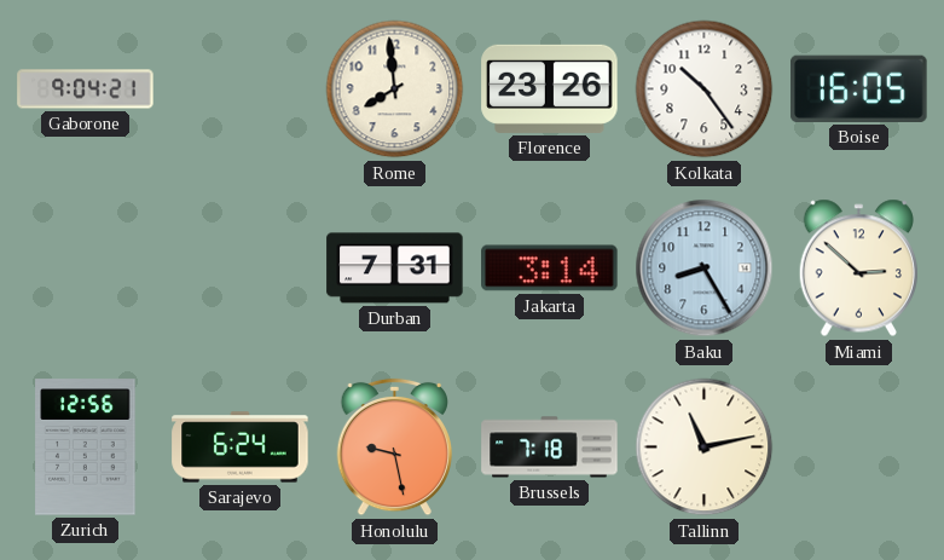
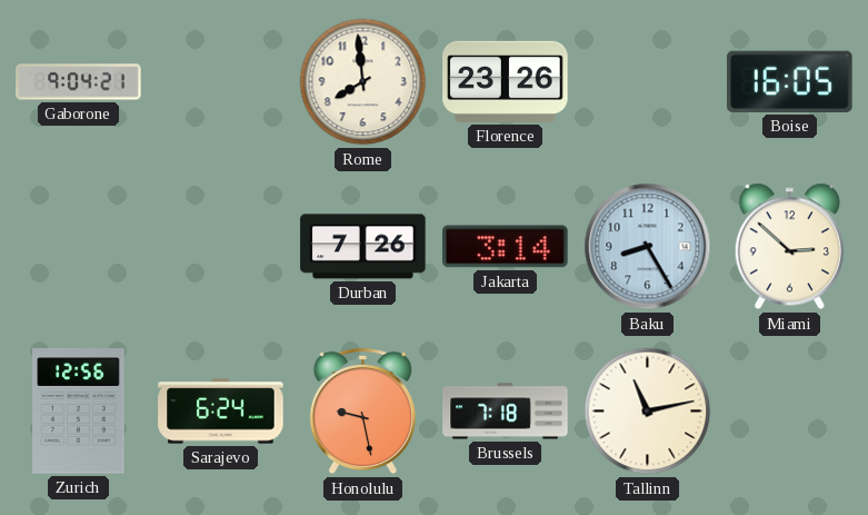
Kolkata: 10:24 -> none (705, 90)
Durban: 7:31 -> 7:26 (363, 247)
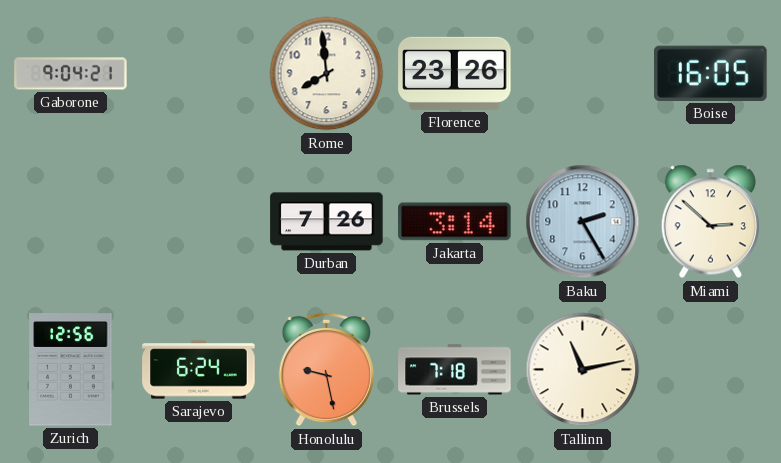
Baku: 8:25 -> 2:25 (583, 222)
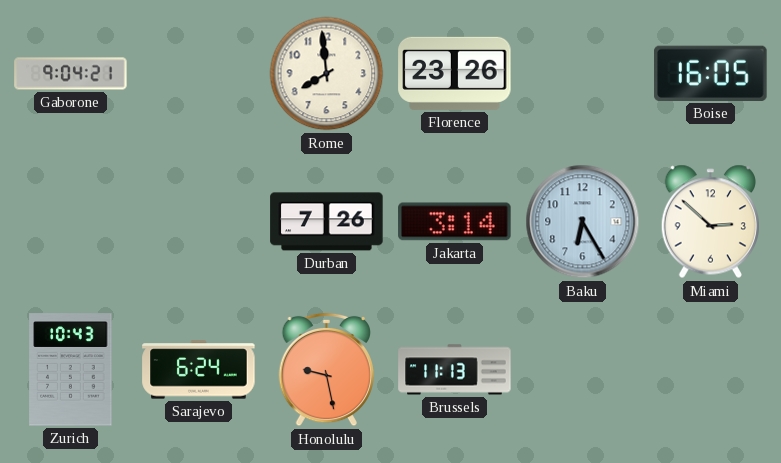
Baku: 2:25 -> 6:25 (583, 222)
Zurich: 12:56 -> 10:43 (71, 370)
Brussels: 7:18 -> 11:13 (455, 370)
Tallinn: 11:13 -> none (583, 370)
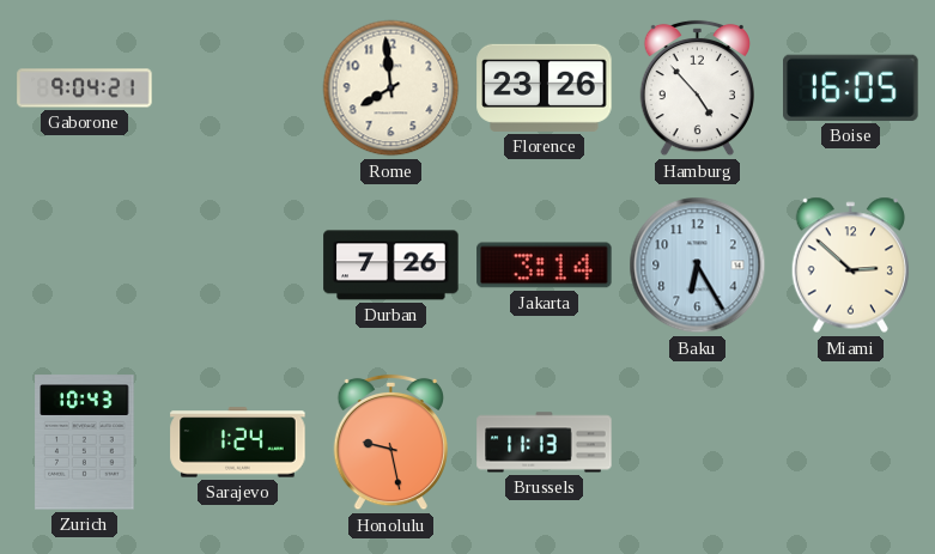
Hamburg: none -> 4:53 (697, 89)
Sarajevo: 6:24 -> 1:24 (238, 443)
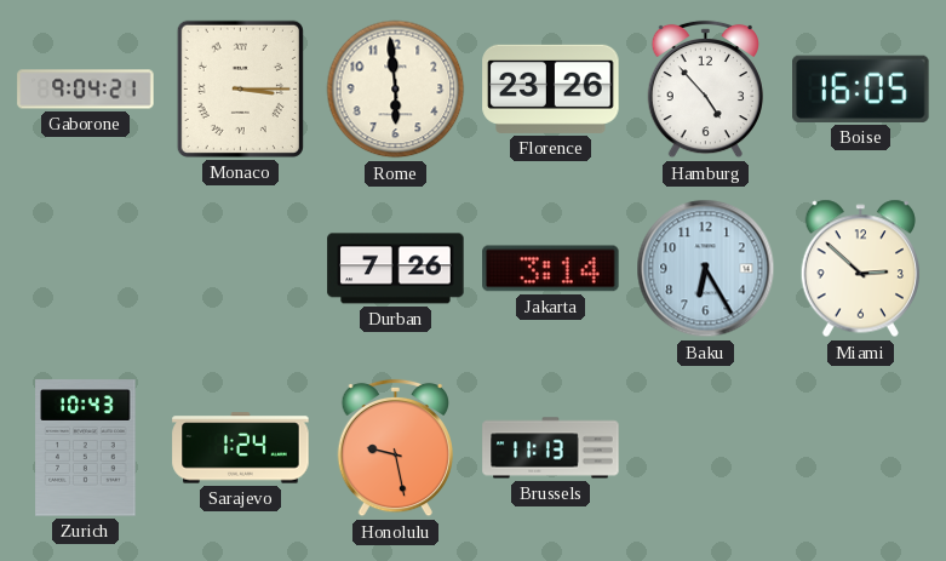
Monaco: none -> 3:15 (240, 88)
Rome: 7:59 -> 5:59 (396, 90)
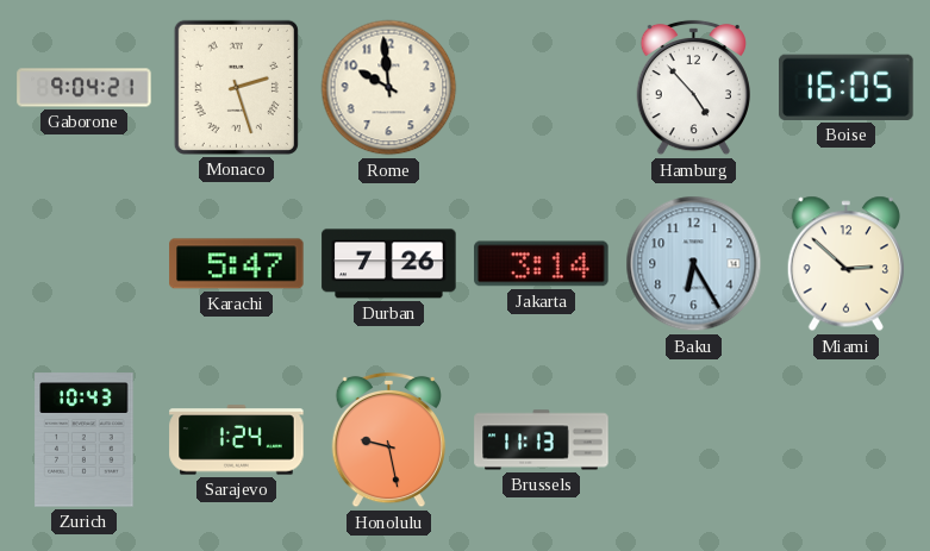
Monaco: 3:15 -> 2:27 (236, 87)
Rome: 5:59 -> 9:59 (389, 88)
Florence: 23:26 -> none (551, 88)
Karachi: none -> 5:47 (237, 264)
